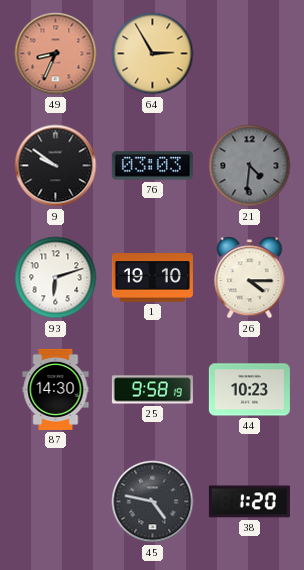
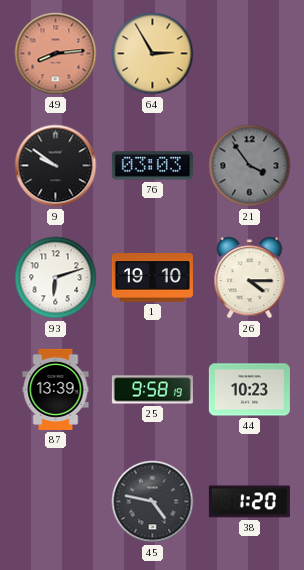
49: 8:34 -> 8:14 (56, 54)
21: 4:31 -> 3:54 (250, 166)
87: 14:30 -> 13:39 (56, 389)
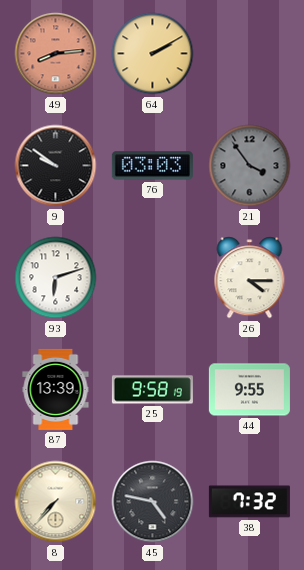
64: 2:55 -> 2:10 (153, 54)
1: 19:10 -> none (152, 278)
44: 10:23 -> 9:55 (249, 390)
8: none -> 7:37 (56, 502)
38: 1:20 -> 7:32 (249, 502)
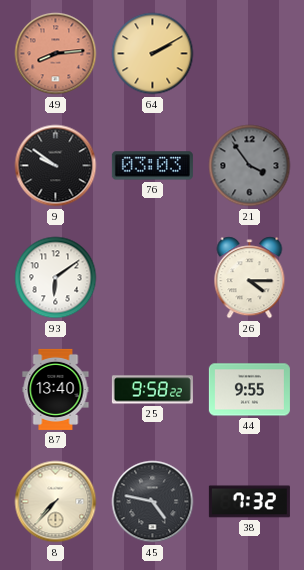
93: 6:12 -> 6:09 (56, 278)
87: 13:39 -> 13:40 (56, 389)
25: 9:58:19 -> 9:58:22 (152, 390)
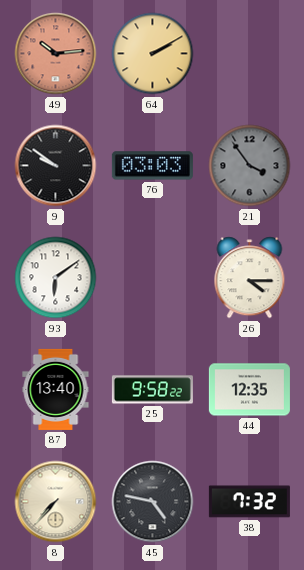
49: 8:14 -> 10:14 (56, 54)
44: 9:55 -> 12:35 (249, 390)
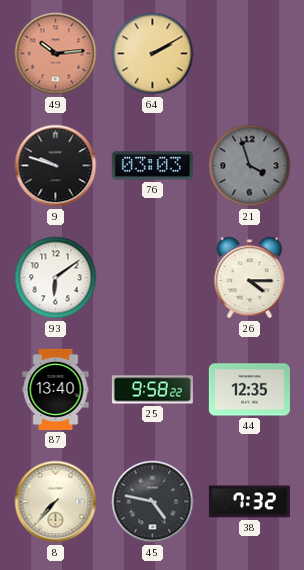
9: 9:51 -> 9:48 (56, 166)
21: 3:54 -> 3:57 (250, 166)
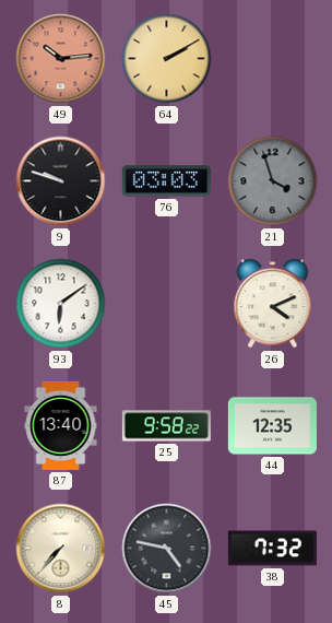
26: 4:15 -> 4:11 (273, 304)
